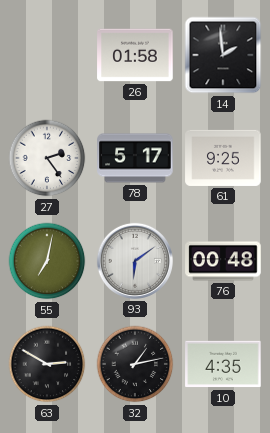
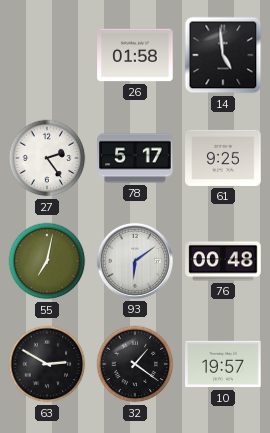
14: 1:59 -> 4:59 (223, 55)
32: 1:13 -> 1:21 (135, 364)
10: 4:35 -> 19:57 (223, 364)
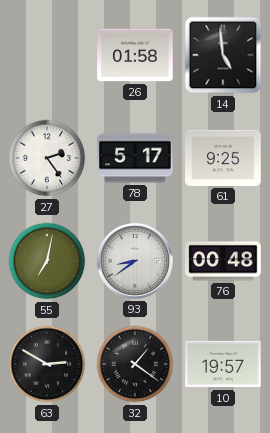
93: 6:09 -> 8:39 (135, 261)
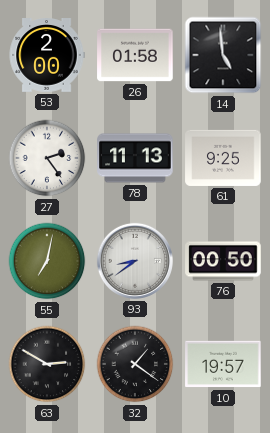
53: none -> 2:00 (47, 56)
78: 5:17 -> 11:13 (135, 158)
76: 00:48 -> 00:50 (223, 261)
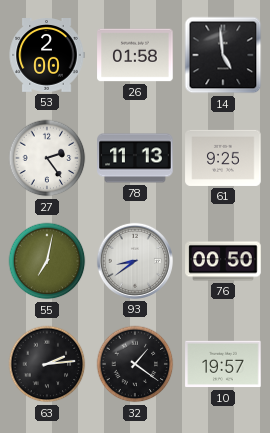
63: 2:50 -> 2:14 (47, 364)
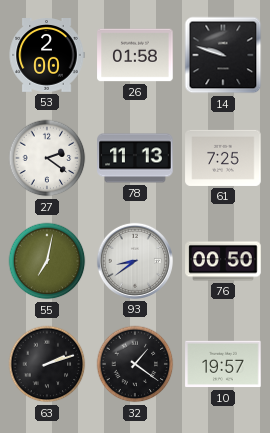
14: 4:59 -> 9:48 (223, 55)
27: 2:24 -> 2:21 (47, 158)
61: 9:25 -> 7:25 (223, 158)
63: 2:14 -> 2:12 (47, 364)
